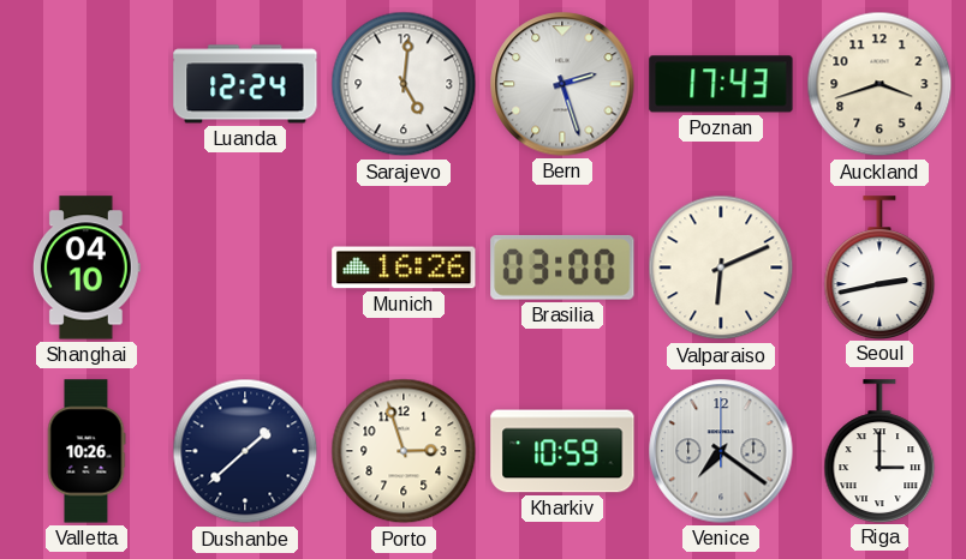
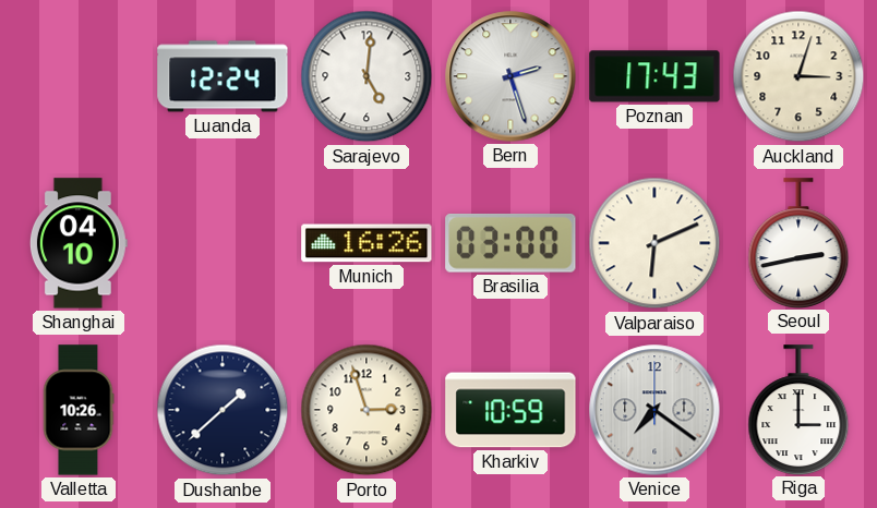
Auckland: 3:42 -> 3:03 (798, 76)
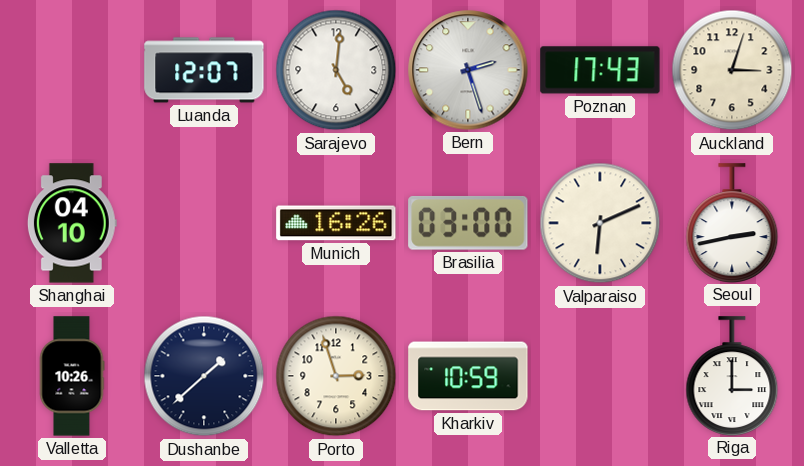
Luanda: 12:24 -> 12:07 (204, 70)
Venice: 7:21 -> none (654, 410)
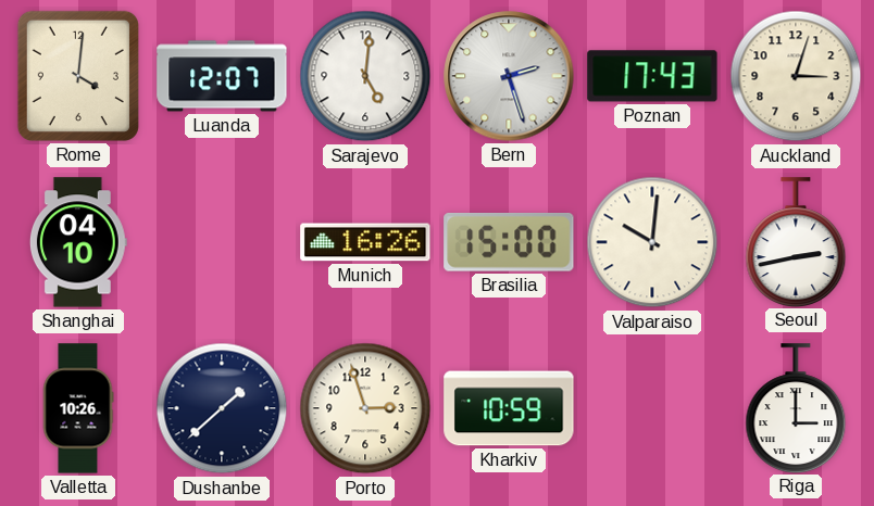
Rome: none -> 4:01 (78, 76)
Brasilia: 03:00 -> 15:00 (509, 242)
Valparaiso: 6:11 -> 10:01 (652, 242)
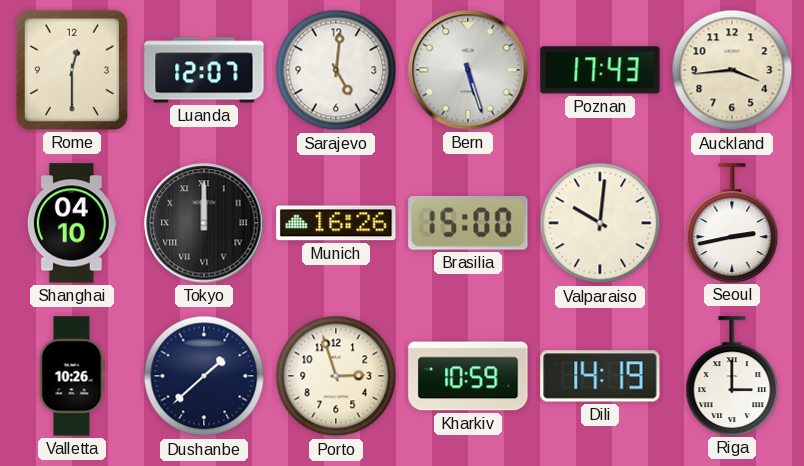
Rome: 4:01 -> 12:30 (72, 70)
Bern: 2:27 -> 5:27 (468, 70)
Auckland: 3:03 -> 3:44 (732, 70)
Tokyo: none -> 12:00 (204, 223)
Dili: none -> 14:19 (600, 376)
